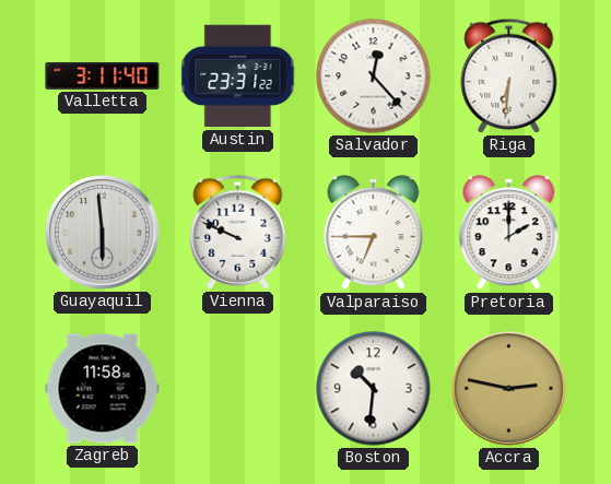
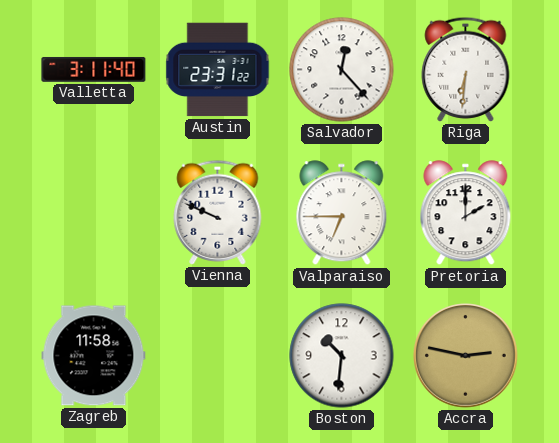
Guayaquil: 5:59 -> none (103, 233)
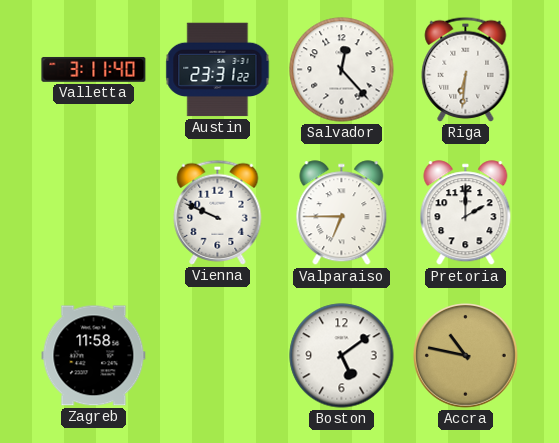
Boston: 10:31 -> 5:09 (342, 356)
Accra: 2:47 -> 10:47 (466, 356)
